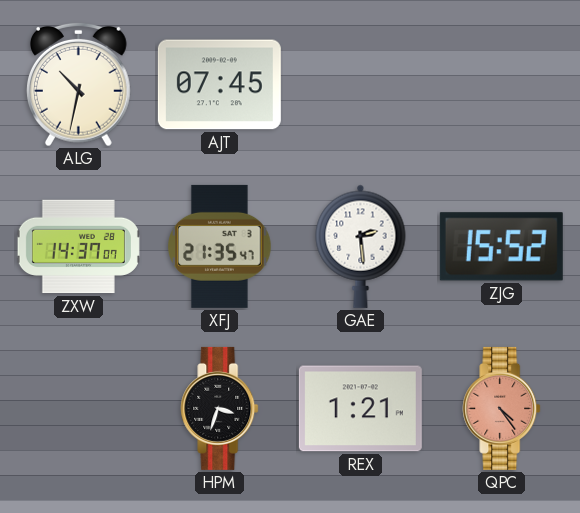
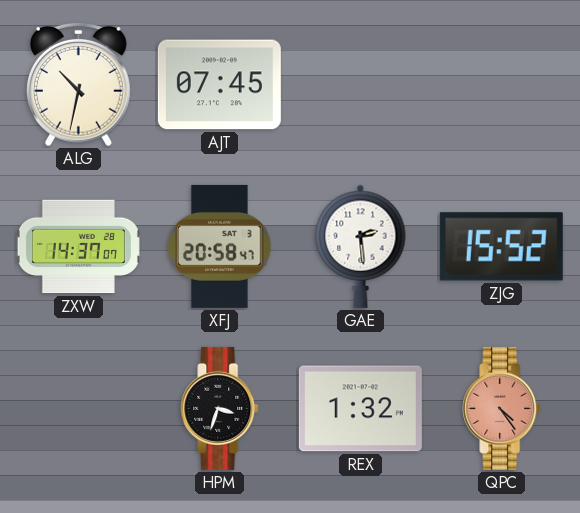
XFJ: 21:35 -> 20:58 (220, 246)
REX: 1:21 -> 1:32 (360, 409)
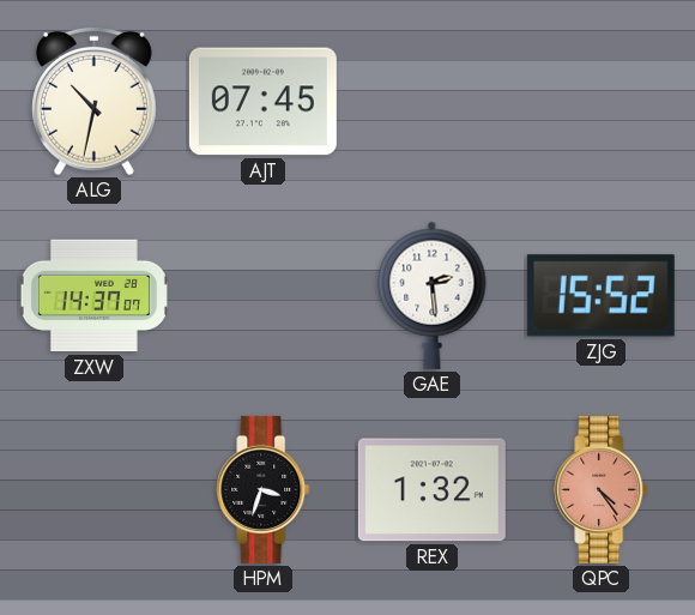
XFJ: 20:58 -> none (220, 246)
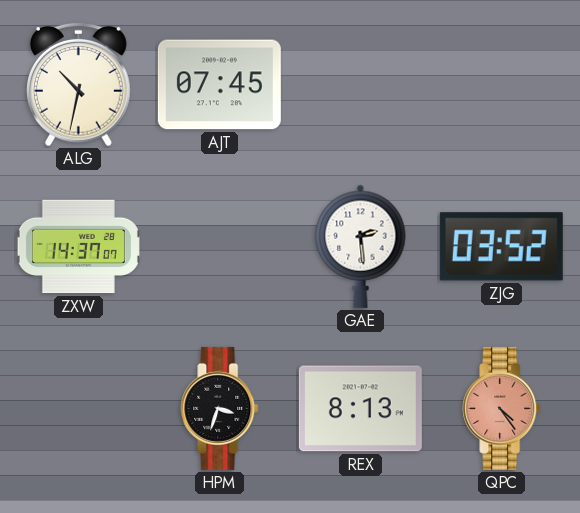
ZJG: 15:52 -> 03:52 (501, 247)
REX: 1:32 -> 8:13 (360, 409)
